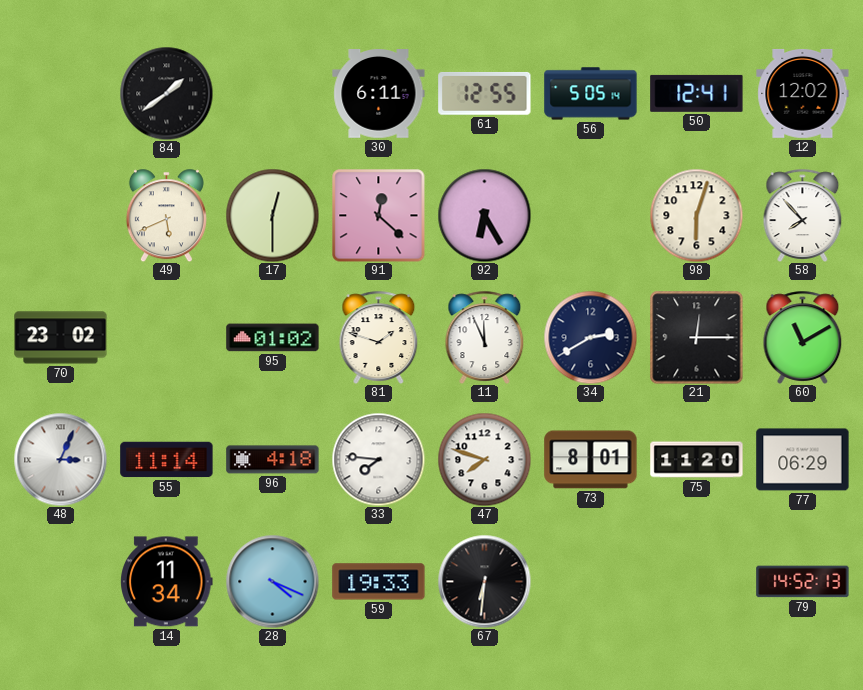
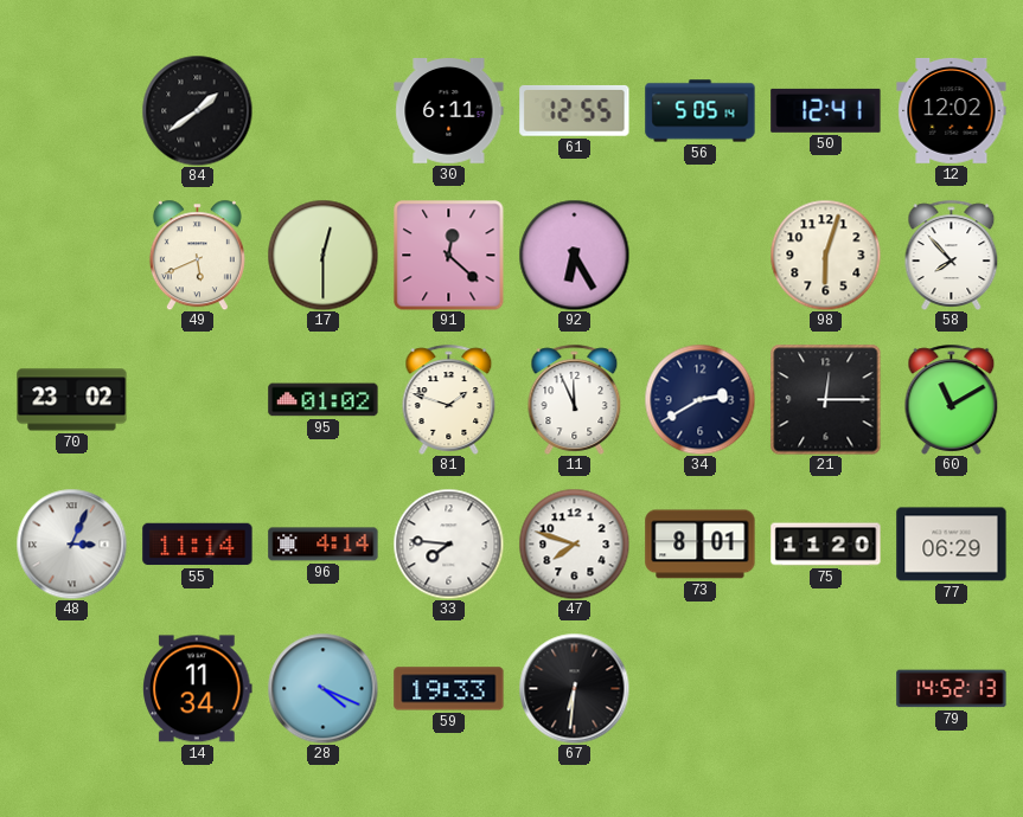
96: 4:18 -> 4:14 (324, 545)
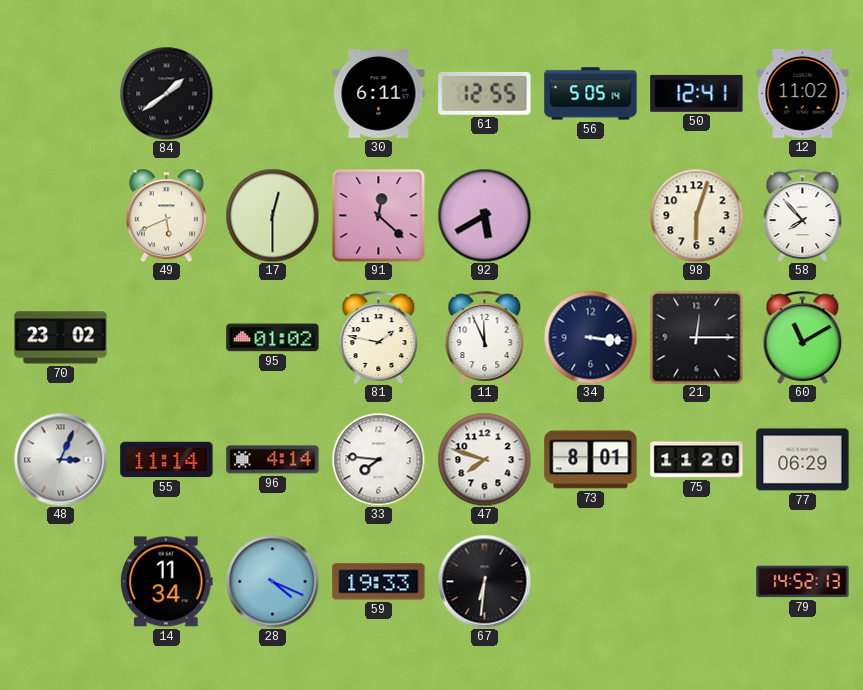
12: 12:02 -> 11:02 (803, 93)
92: 6:25 -> 5:40 (484, 215)
81: 1:48 -> 1:47 (379, 337)
34: 2:40 -> 3:16 (590, 337)
